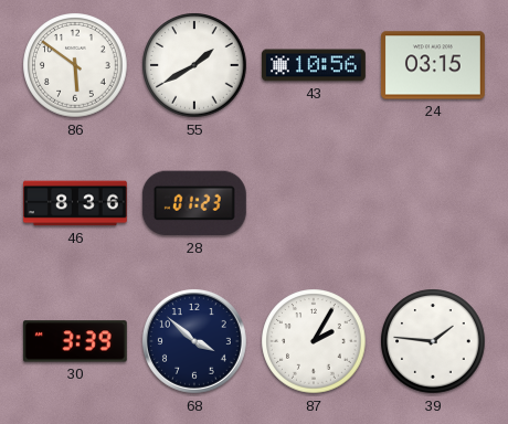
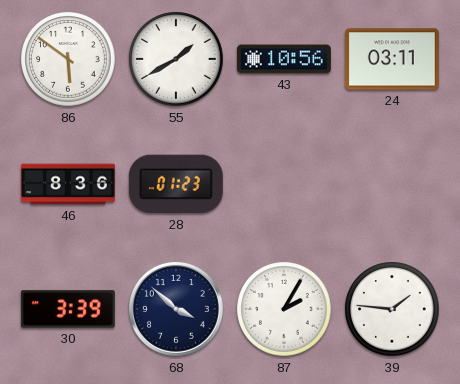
24: 03:15 -> 03:11 (392, 59)
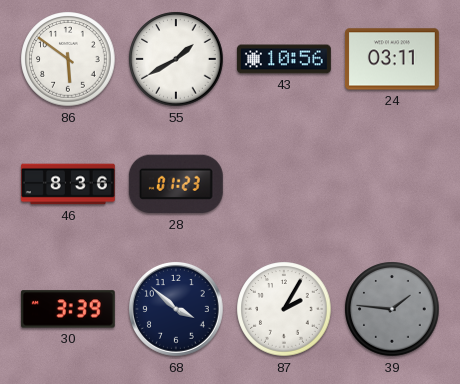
39 dial: white -> grey (392, 309)
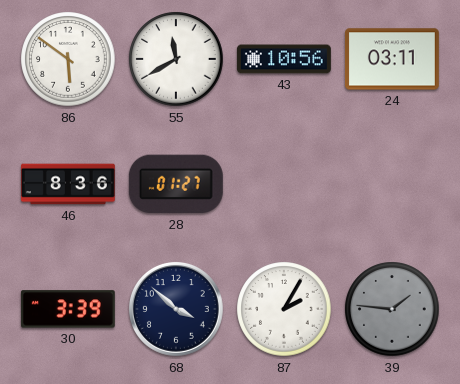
55: 1:40 -> 11:40 (176, 59)
28: 01:23 -> 01:27 (176, 184)
